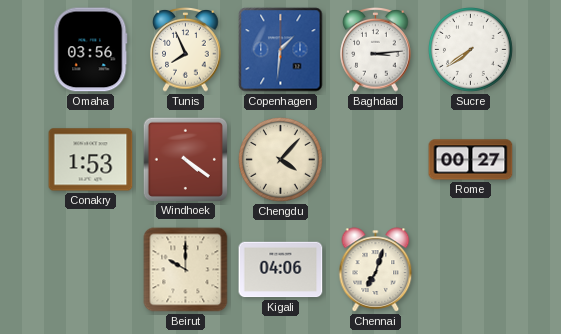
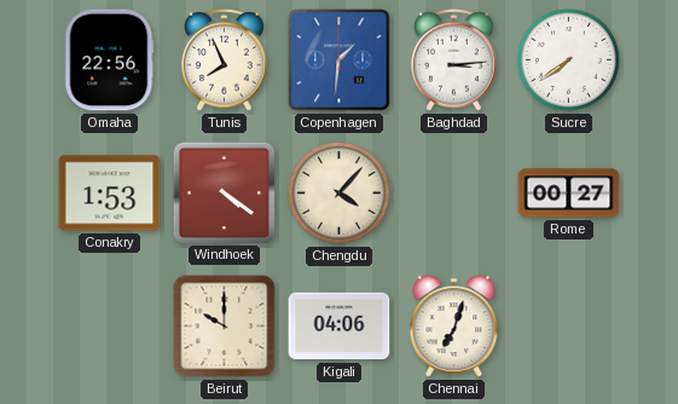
Omaha: 03:56 -> 22:56 (110, 60)
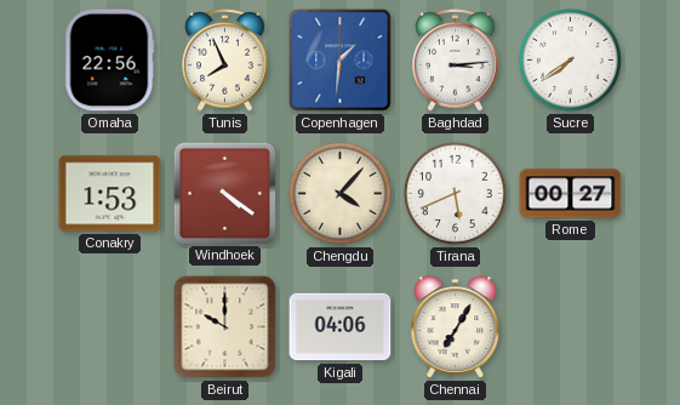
Tirana: none -> 5:41 (456, 194)
Chennai: 7:03 -> 7:05 (456, 327)
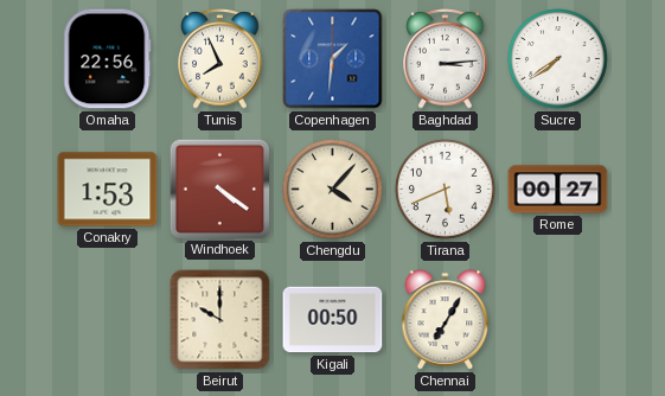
Kigali: 04:06 -> 00:50 (333, 320)
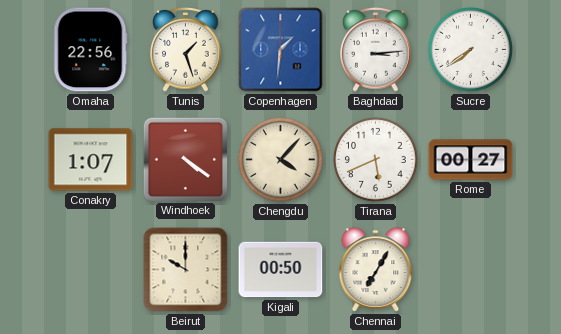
Tunis: 7:56 -> 1:27 (186, 50)
Conakry: 1:53 -> 1:07 (91, 160)
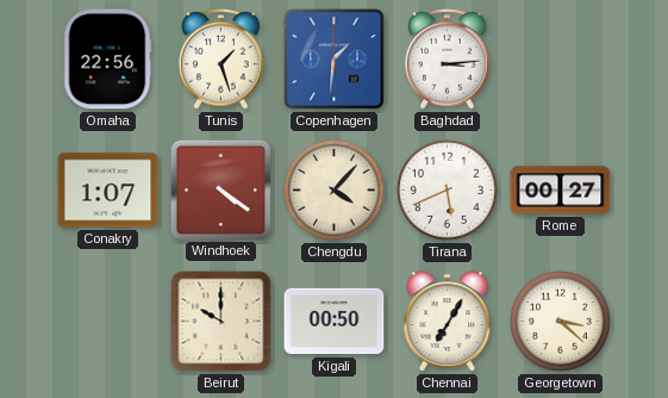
Sucre: 7:39 -> none (471, 50)
Georgetown: none -> 3:22 (561, 322)
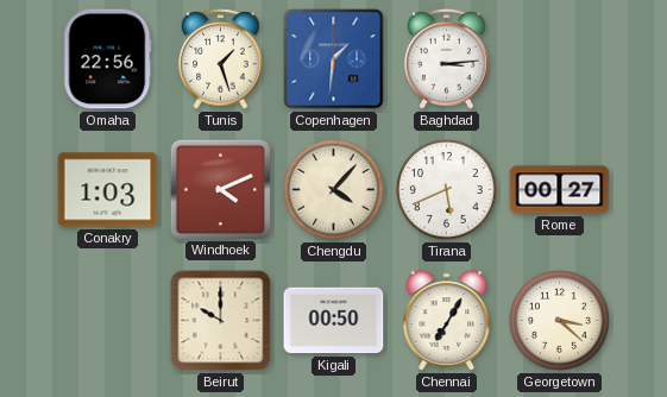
Conakry: 1:07 -> 1:03 (108, 190)
Windhoek: 4:21 -> 4:11 (220, 189)
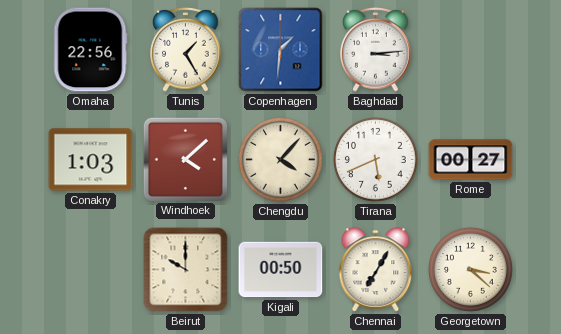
Tunis: 1:27 -> 1:25 (186, 50)
Windhoek: 4:11 -> 4:08 (185, 159)
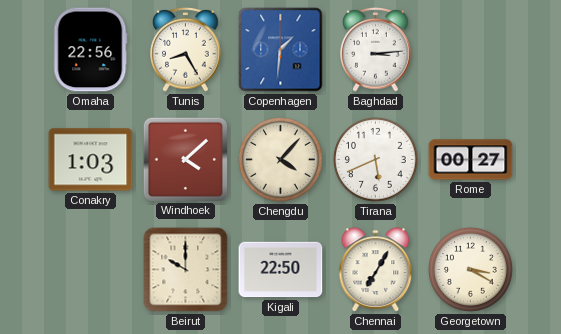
Tunis: 1:25 -> 8:25 (186, 50)
Kigali: 00:50 -> 22:50 (281, 270)
Georgetown: 3:22 -> 3:20 (471, 270)
